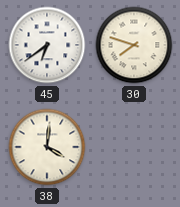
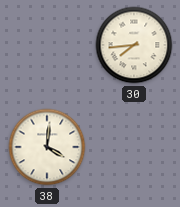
45: 6:39 -> none (47, 45)
30: 7:48 -> 7:44 (134, 45)
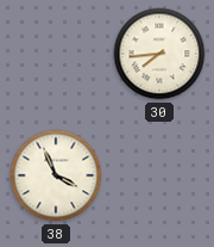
38: 4:01 -> 3:56 (56, 175)
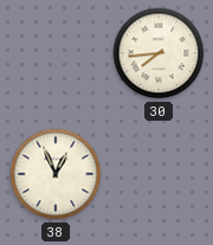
38: 3:56 -> 12:56 (56, 174)
